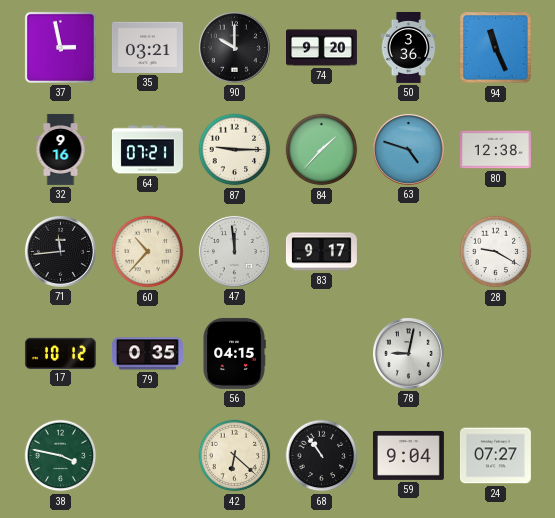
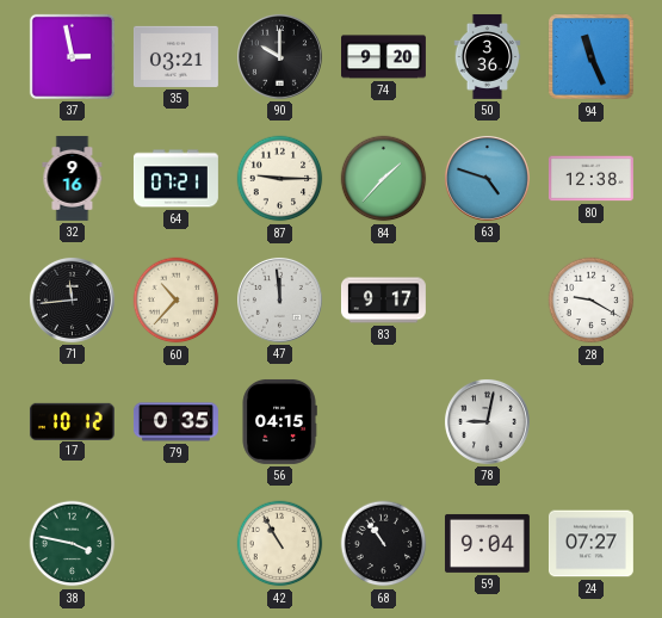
42: 6:22 -> 10:55 (280, 544)
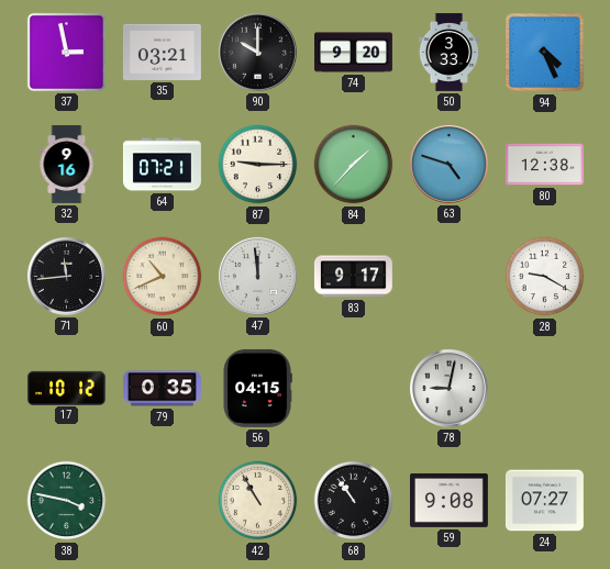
50: 3:36 -> 3:33 (450, 52)
94: 11:26 -> 4:26 (545, 53)
60: 10:37 -> 10:41 (163, 277)
59: 9:04 -> 9:08 (448, 500)
